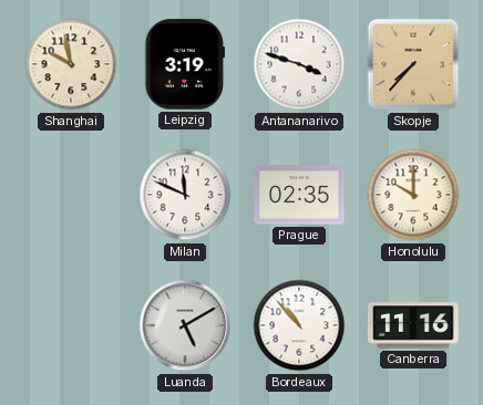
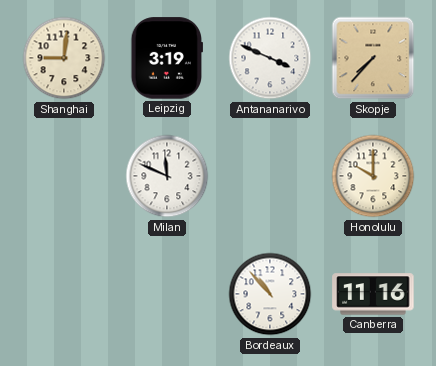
Shanghai: 9:58 -> 9:01 (64, 58)
Antananarivo: 3:48 -> 3:49 (270, 58)
Prague: 02:35 -> none (299, 195)
Luanda: 5:10 -> none (185, 325)
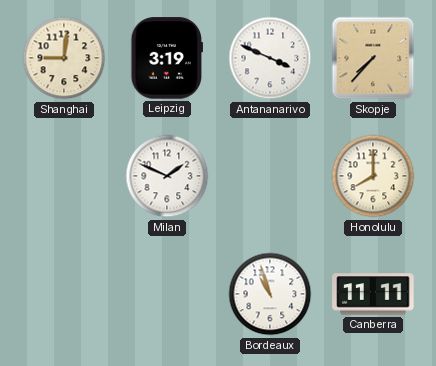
Milan: 11:49 -> 1:49 (167, 176)
Honolulu: 10:00 -> 8:00 (373, 176)
Bordeaux: 10:53 -> 10:57 (270, 294)
Canberra: 11:16 -> 11:11 (373, 294)
